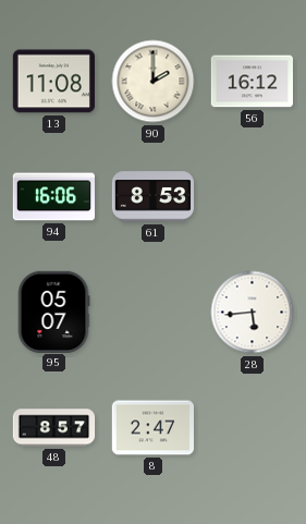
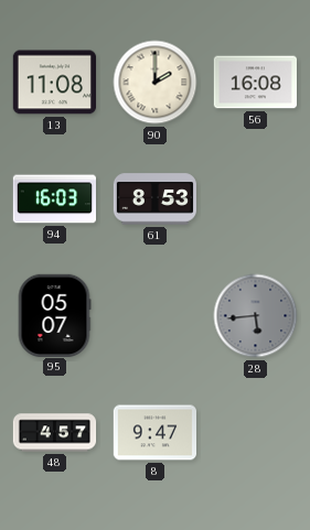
56: 16:12 -> 16:08 (255, 83)
94: 16:06 -> 16:03 (54, 199)
28 dial: white -> grey (256, 316)
48: 8:57 -> 4:57 (55, 433)
8: 2:47 -> 9:47 (154, 433)
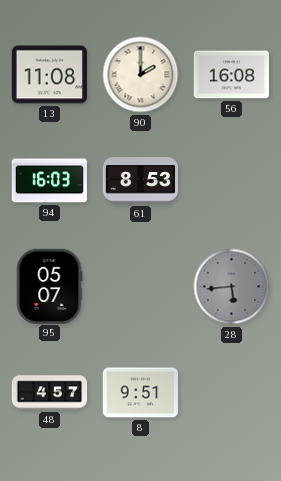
8: 9:47 -> 9:51 (140, 393)
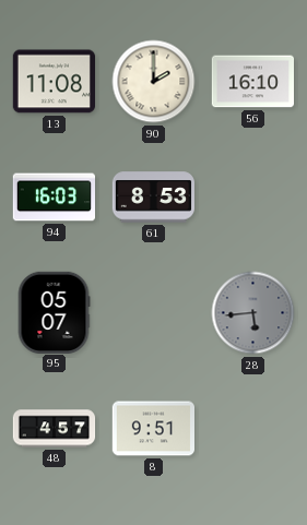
56: 16:08 -> 16:10 (252, 82)
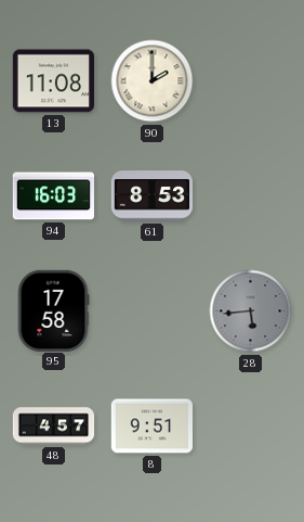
56: 16:10 -> none (252, 82)
95: 05:07 -> 17:58 (53, 310)
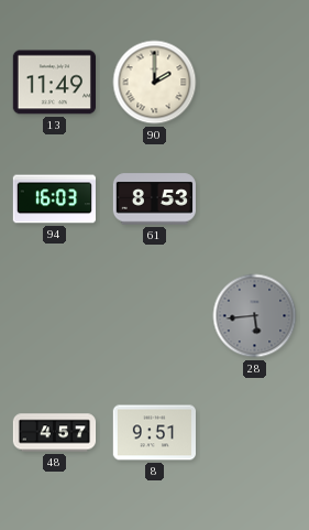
13: 11:08 -> 11:49 (54, 83)
95: 17:58 -> none (53, 310)
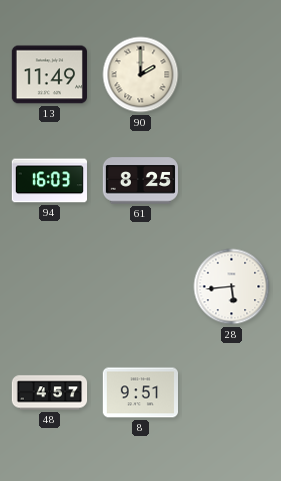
61: 8:53 -> 8:25 (140, 181)
28 dial: grey -> white (232, 287)
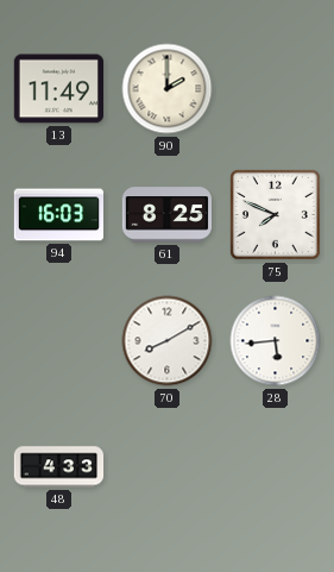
75: none -> 7:49 (276, 215)
70: none -> 8:10 (168, 341)
48: 4:57 -> 4:33 (59, 467)
8: 9:51 -> none (140, 393)
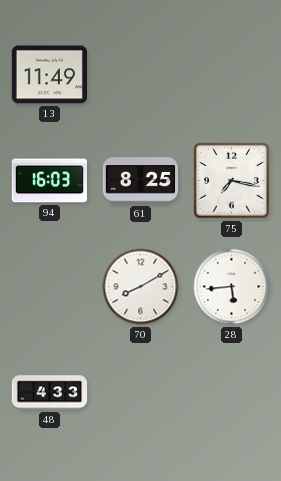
90: 2:00 -> none (168, 89)
75: 7:49 -> 7:17 (232, 181)
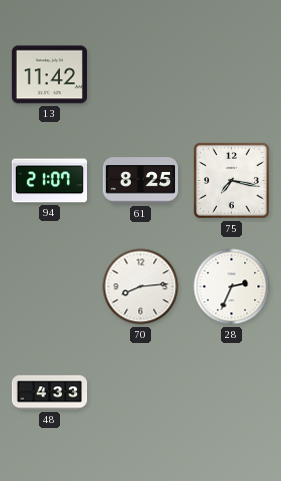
13: 11:49 -> 11:42 (49, 75)
94: 16:03 -> 21:07 (49, 181)
70: 8:10 -> 8:14 (141, 287)
28: 5:44 -> 2:34 (232, 287)
